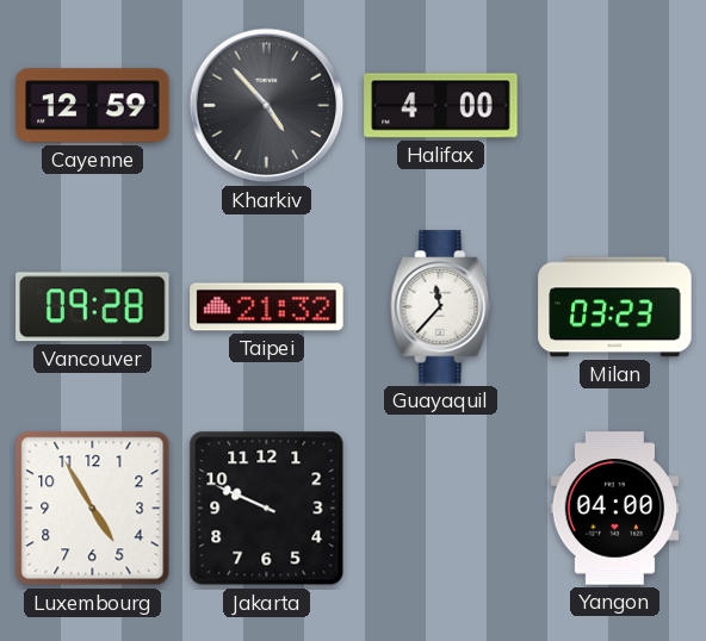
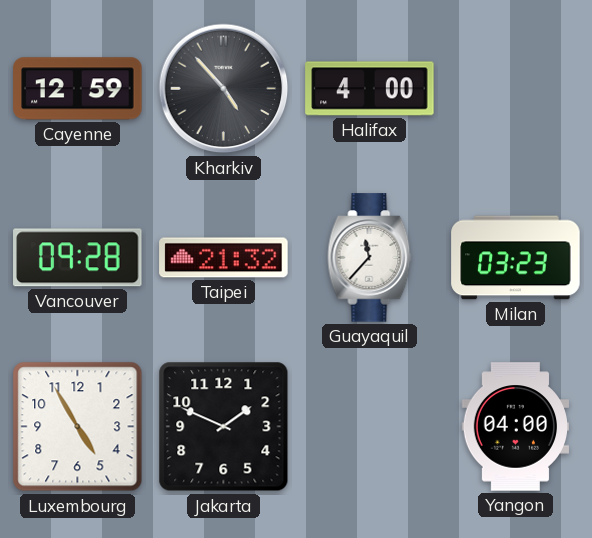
Jakarta: 9:49 -> 1:49 (224, 427)
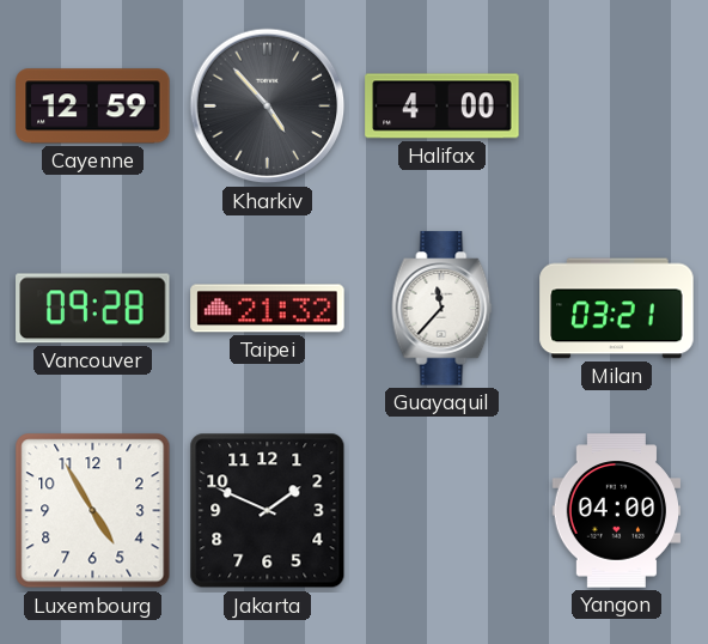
Milan: 03:23 -> 03:21 (617, 309)
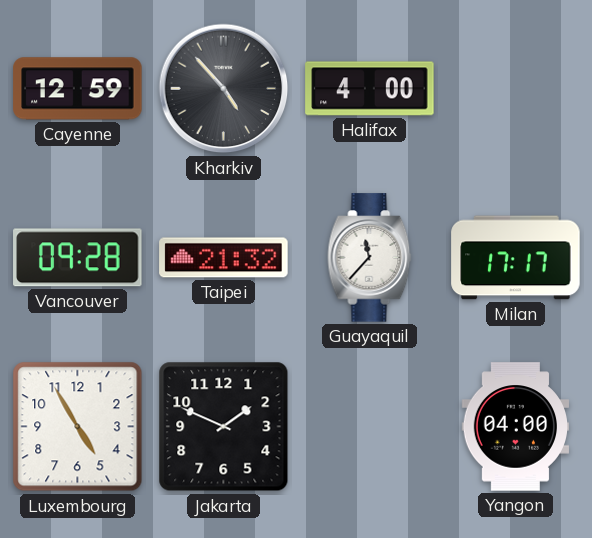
Milan: 03:21 -> 17:17 (516, 258)
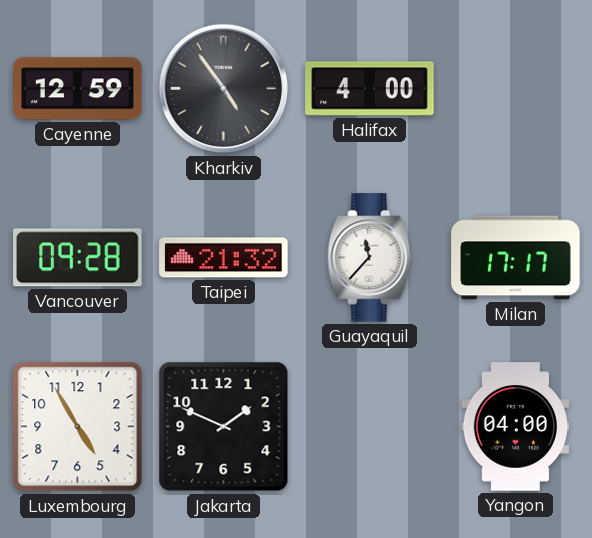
Kharkiv: 4:53 -> 4:54 (224, 89)
